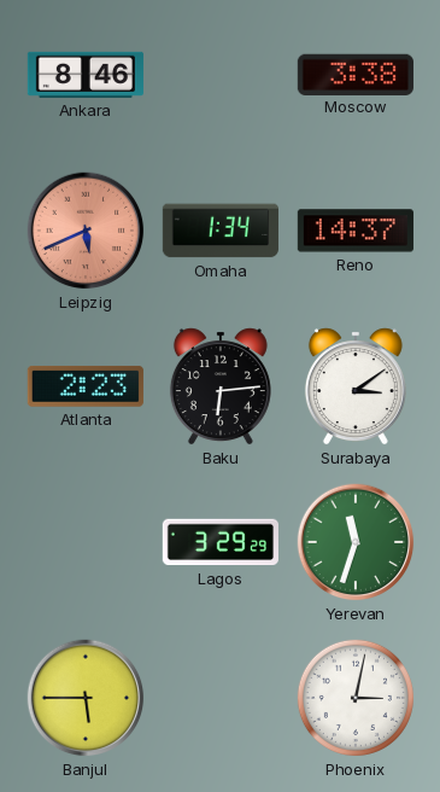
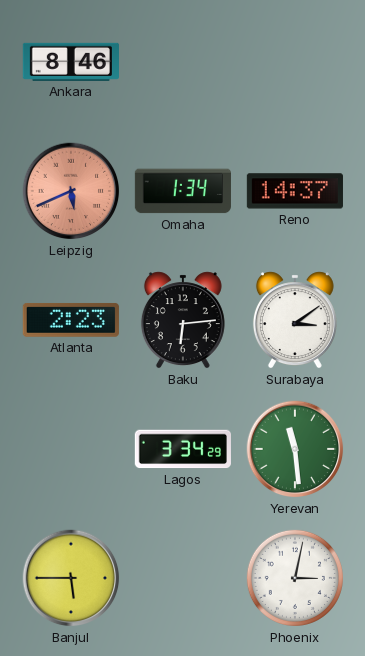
Moscow: 3:38 -> none (356, 74)
Lagos: 3:29 -> 3:34 (183, 449)
Yerevan: 11:33 -> 11:29 (295, 449)
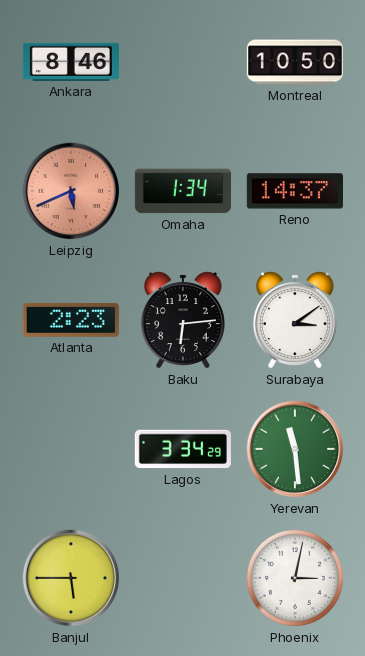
Montreal: none -> 10:50 (295, 62)
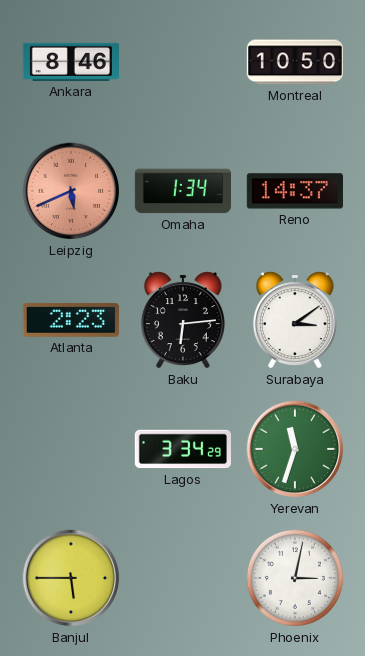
Yerevan: 11:29 -> 11:33 (295, 449)
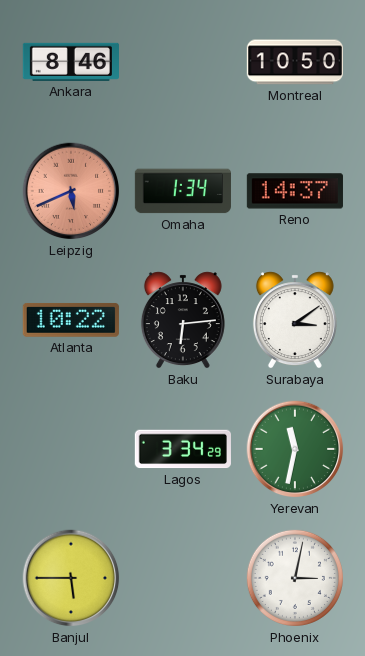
Atlanta: 2:23 -> 10:22 (71, 320)
Yerevan: 11:33 -> 11:32 (295, 449)
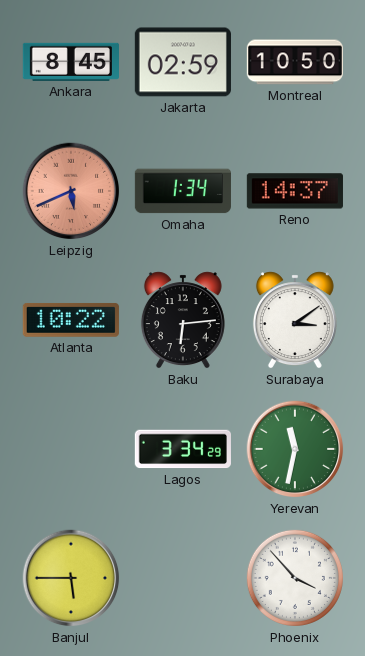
Ankara: 8:46 -> 8:45 (71, 62)
Jakarta: none -> 02:59 (183, 62)
Phoenix: 3:02 -> 3:53 (295, 578)
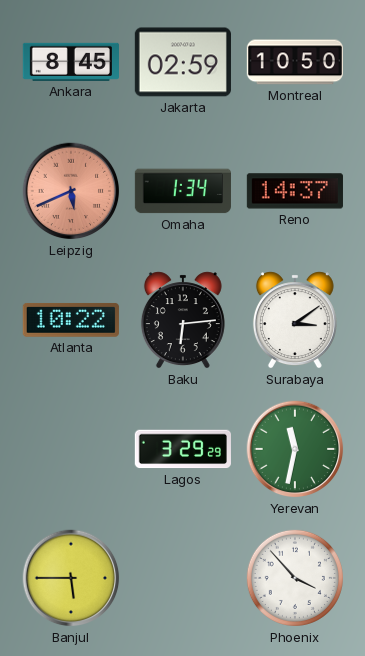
Lagos: 3:34 -> 3:29 (183, 449)
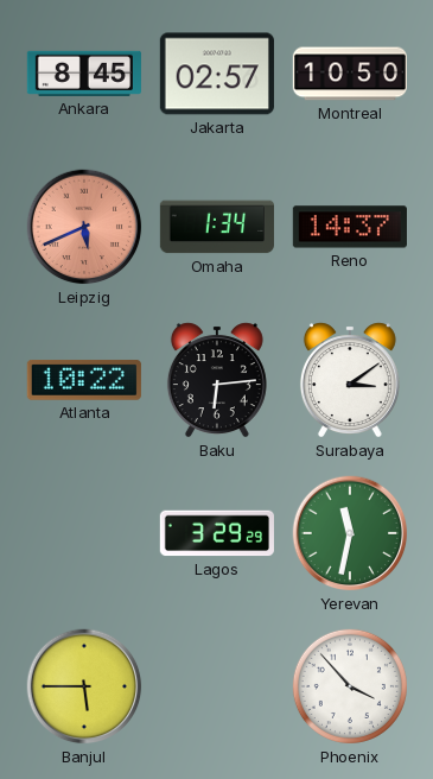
Jakarta: 02:59 -> 02:57 (217, 74)
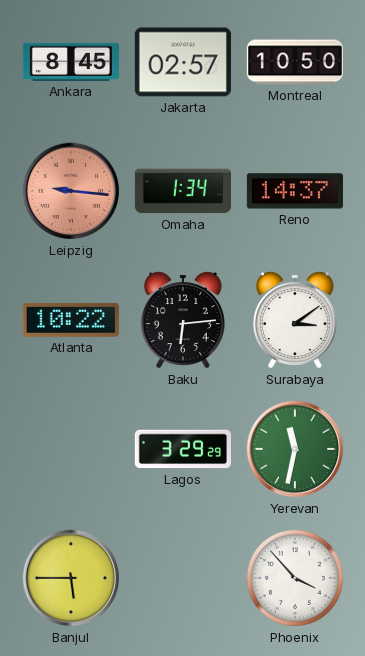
Leipzig: 5:41 -> 9:16 (71, 191)
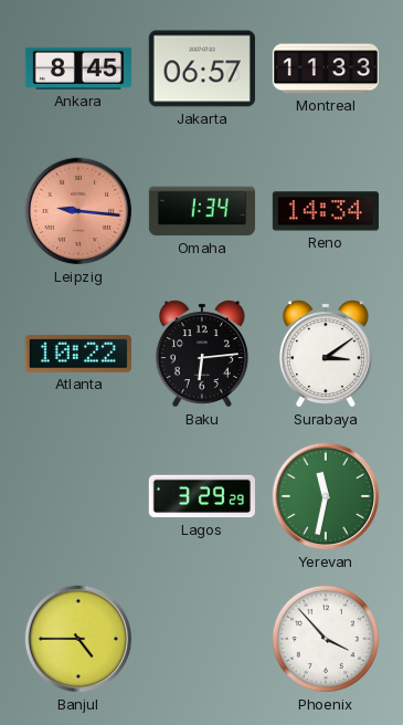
Jakarta: 02:57 -> 06:57 (202, 69)
Montreal: 10:50 -> 11:33 (326, 69)
Reno: 14:37 -> 14:34 (326, 211)
Banjul: 5:45 -> 4:45 (78, 639)
